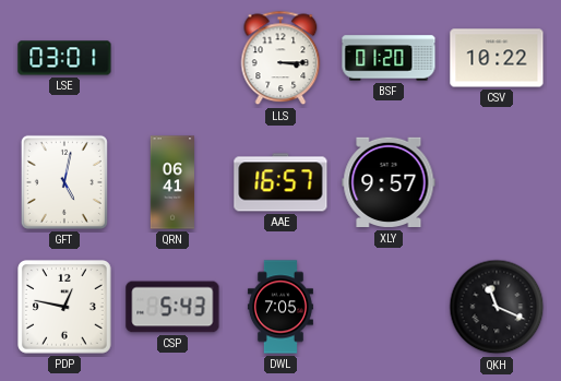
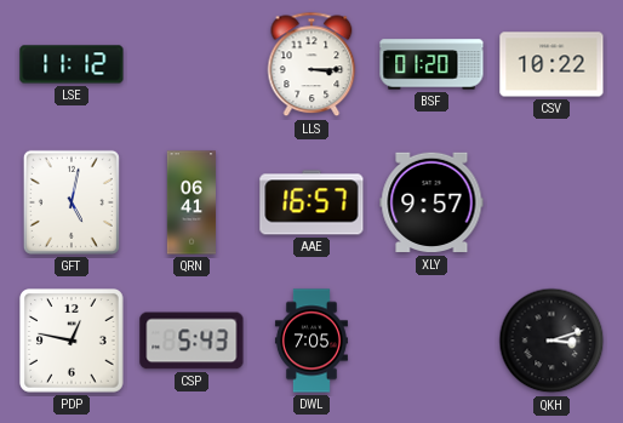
LSE: 03:01 -> 11:12 (72, 64)
QKH: 11:19 -> 3:12 (551, 341)
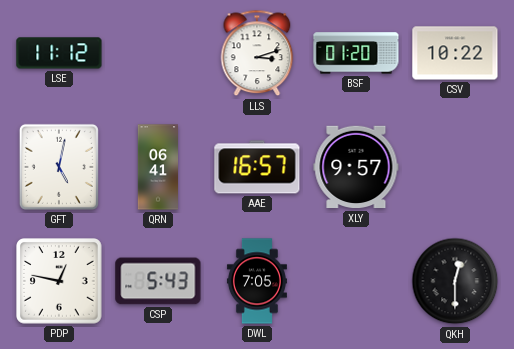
LLS: 3:15 -> 3:12 (257, 53)
QKH: 3:12 -> 12:30 (455, 281)
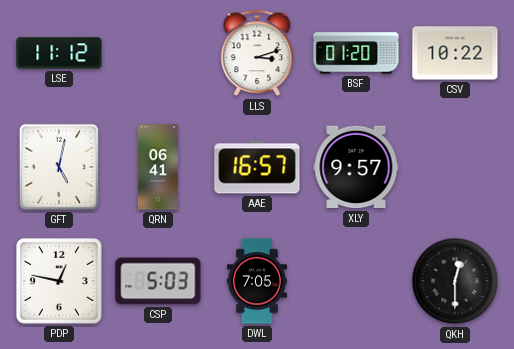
CSP: 5:43 -> 5:03 (158, 281)
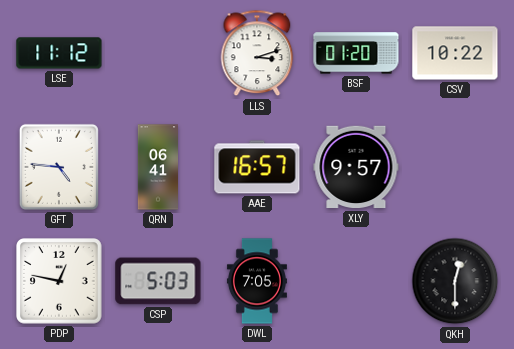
GFT: 5:02 -> 4:46 (59, 167)
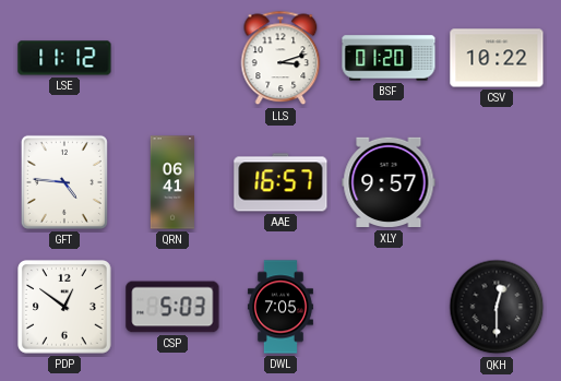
PDP: 12:47 -> 12:51 (64, 307)
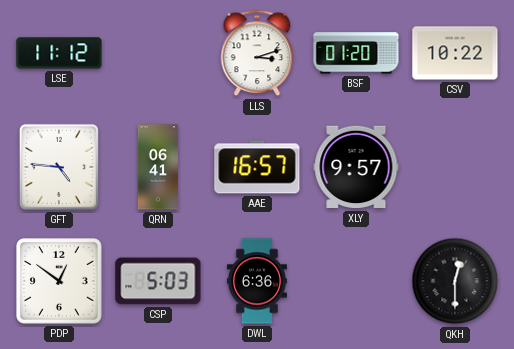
DWL: 7:05 -> 6:36 (257, 281)
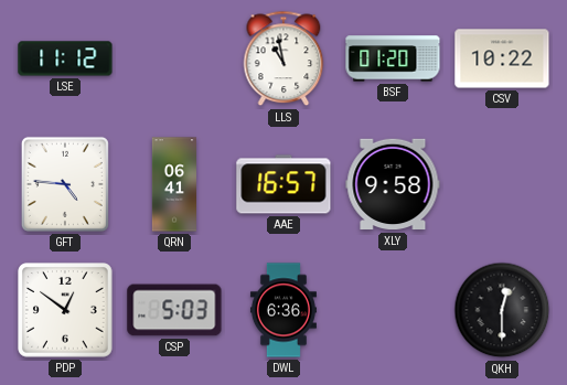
LLS: 3:12 -> 10:58 (283, 58)
XLY: 9:57 -> 9:58 (393, 184)
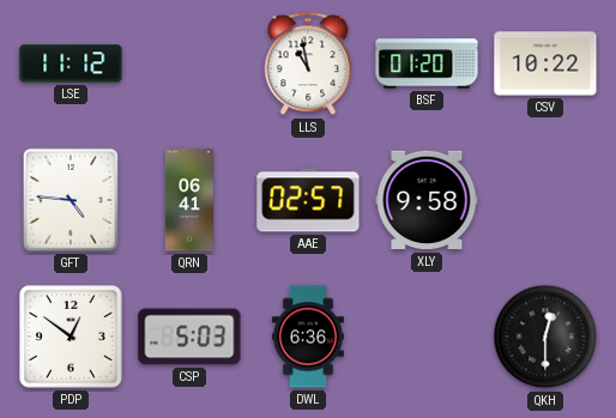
AAE: 16:57 -> 02:57 (308, 200)
